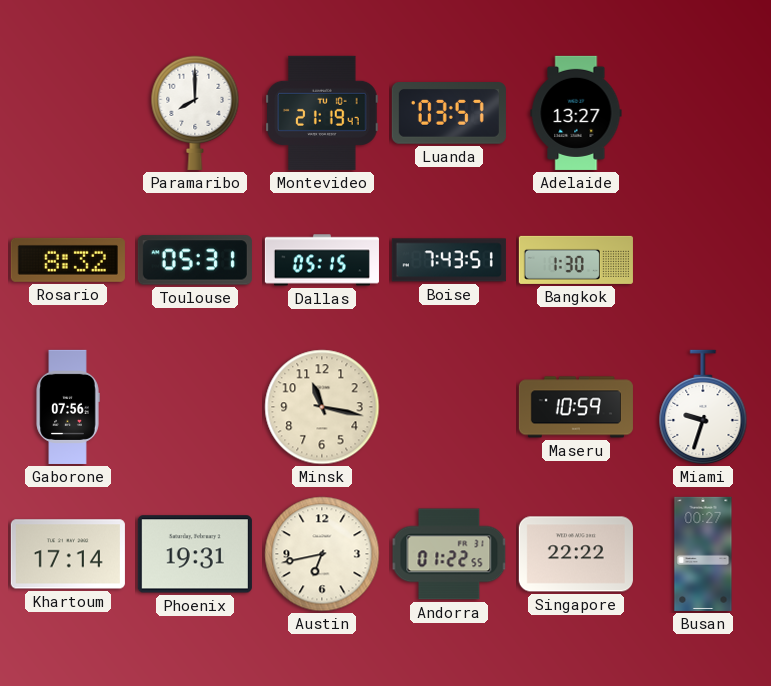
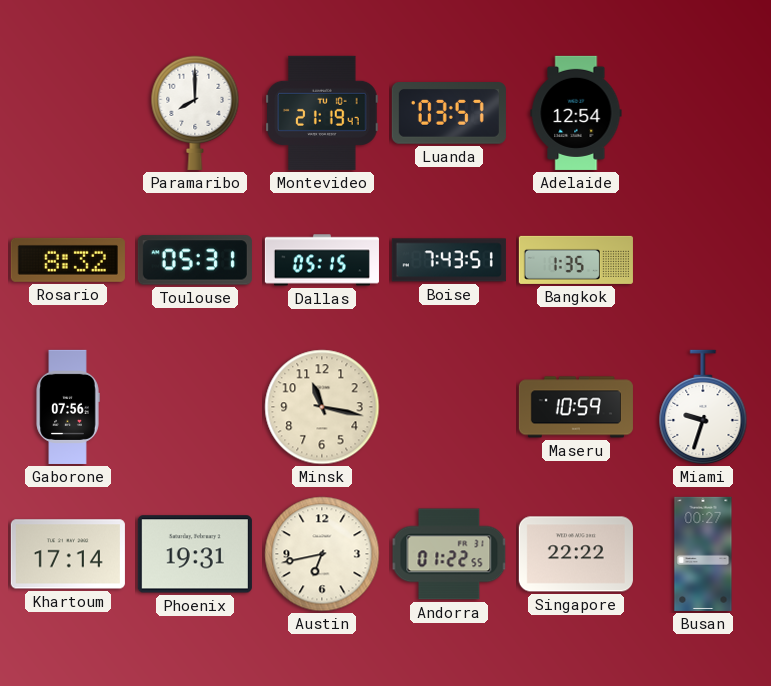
Adelaide: 13:27 -> 12:54 (576, 113)
Bangkok: 1:30 -> 1:35 (576, 260)
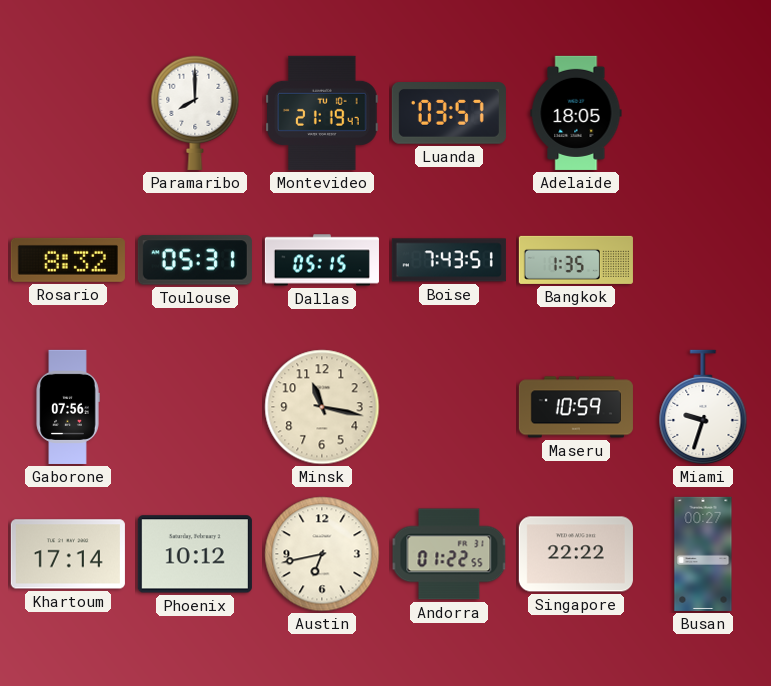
Adelaide: 12:54 -> 18:05 (576, 113)
Phoenix: 19:31 -> 10:12 (195, 554)
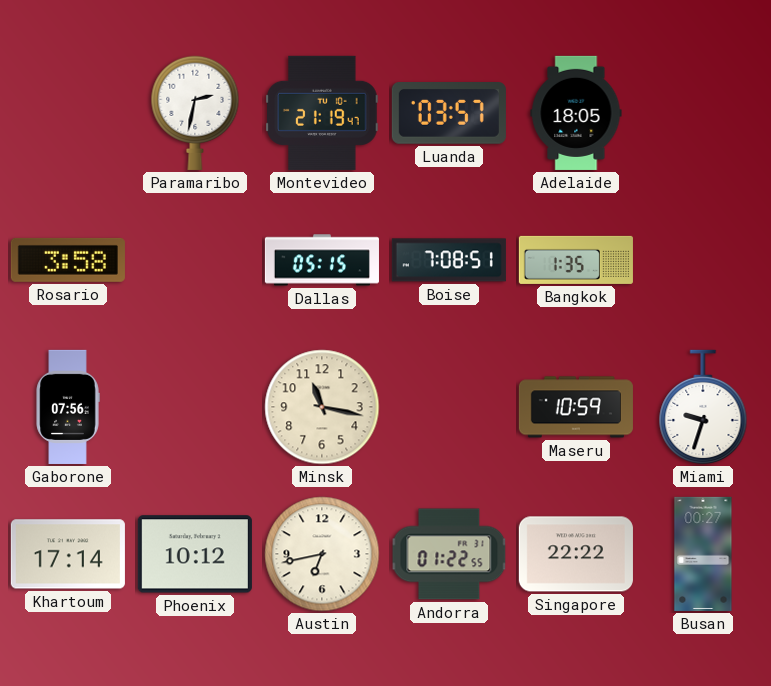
Paramaribo: 8:00 -> 2:32 (195, 113)
Rosario: 8:32 -> 3:58 (68, 260)
Toulouse: 05:31 -> none (195, 260)
Boise: 7:43 -> 7:08 (449, 260)
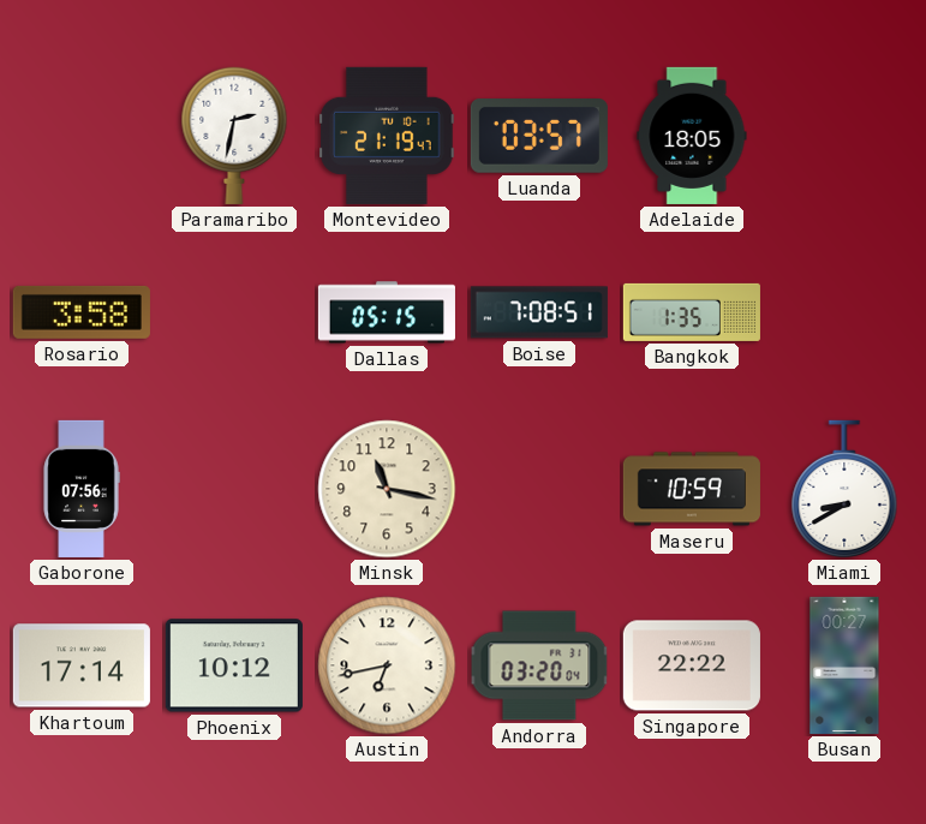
Miami: 9:33 -> 8:40 (844, 489)
Andorra: 01:22 -> 03:20 (539, 665)
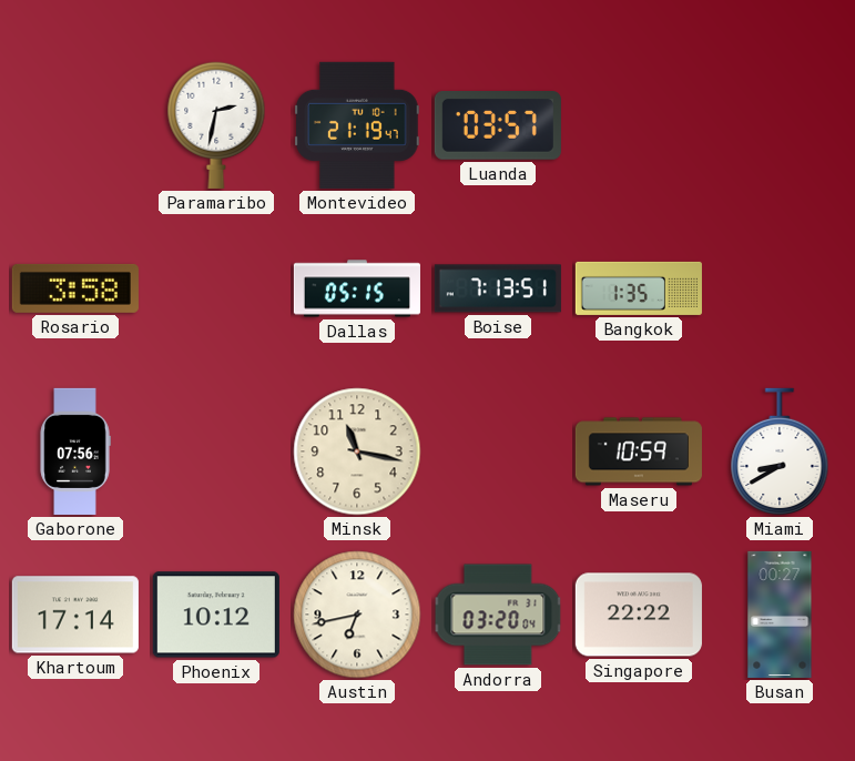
Adelaide: 18:05 -> none (692, 136)
Boise: 7:08 -> 7:13 (498, 288)
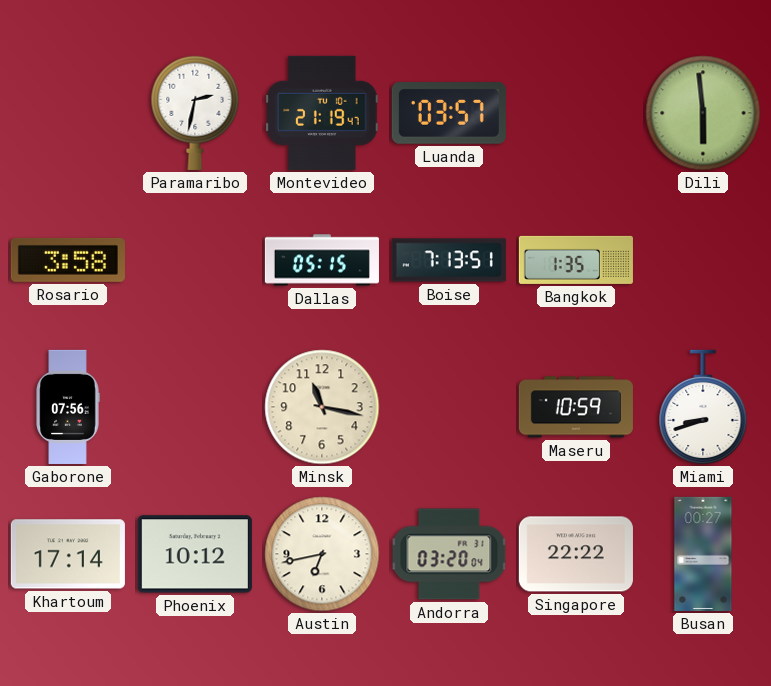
Dili: none -> 5:59 (703, 113)
Miami: 8:40 -> 8:42 (703, 407)
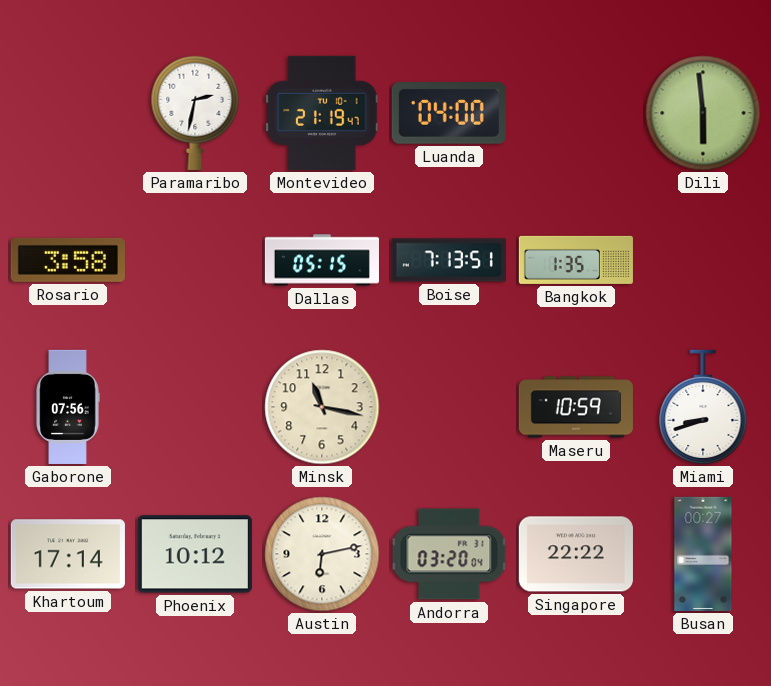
Luanda: 03:57 -> 04:00 (449, 114)
Austin: 6:43 -> 6:13 (322, 554)
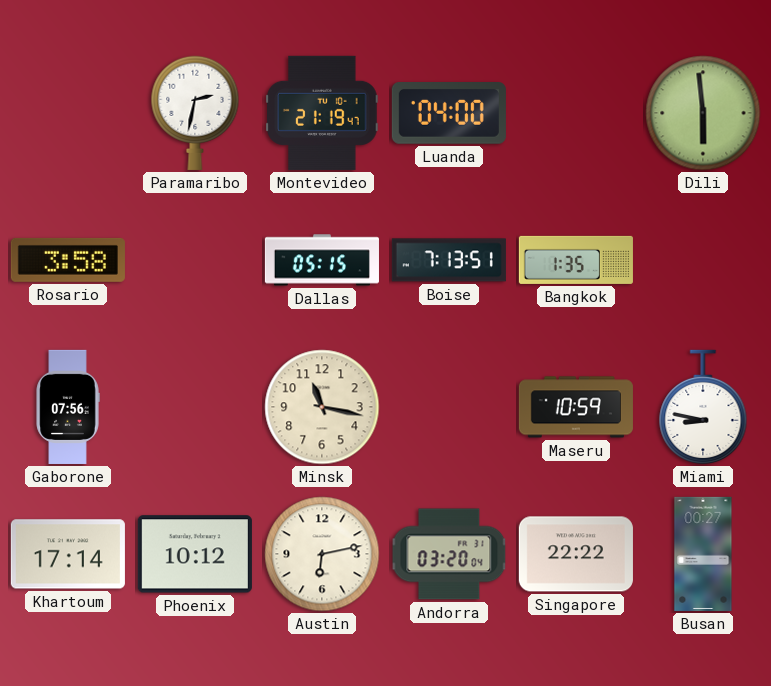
Miami: 8:42 -> 8:47 (703, 407)
